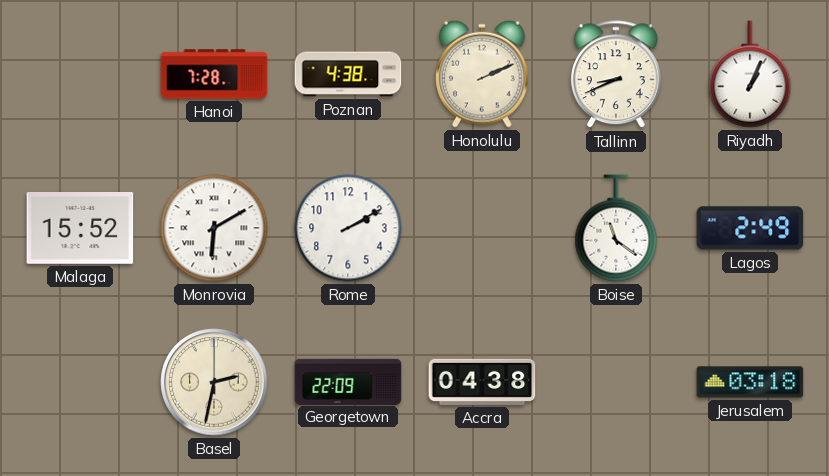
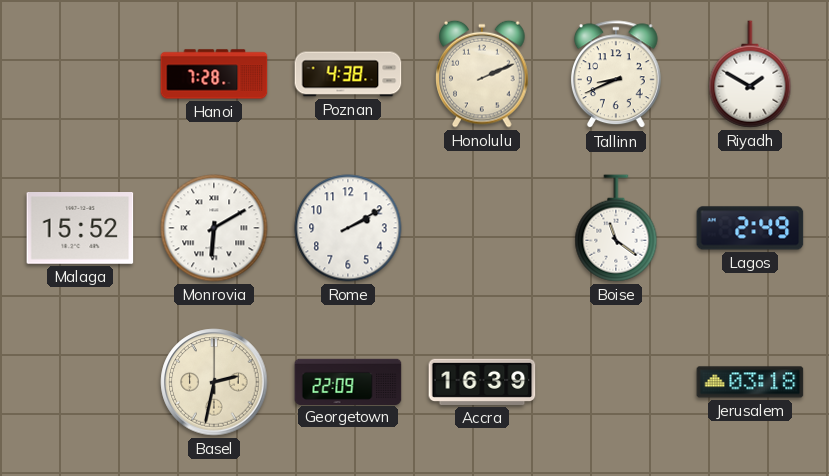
Riyadh: 1:04 -> 1:50 (750, 74)
Accra: 04:38 -> 16:39 (482, 382)
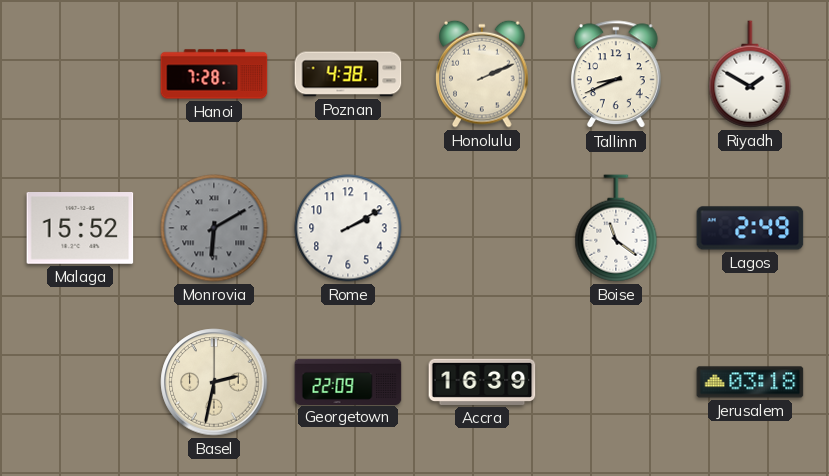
Monrovia dial: white -> grey (214, 228)
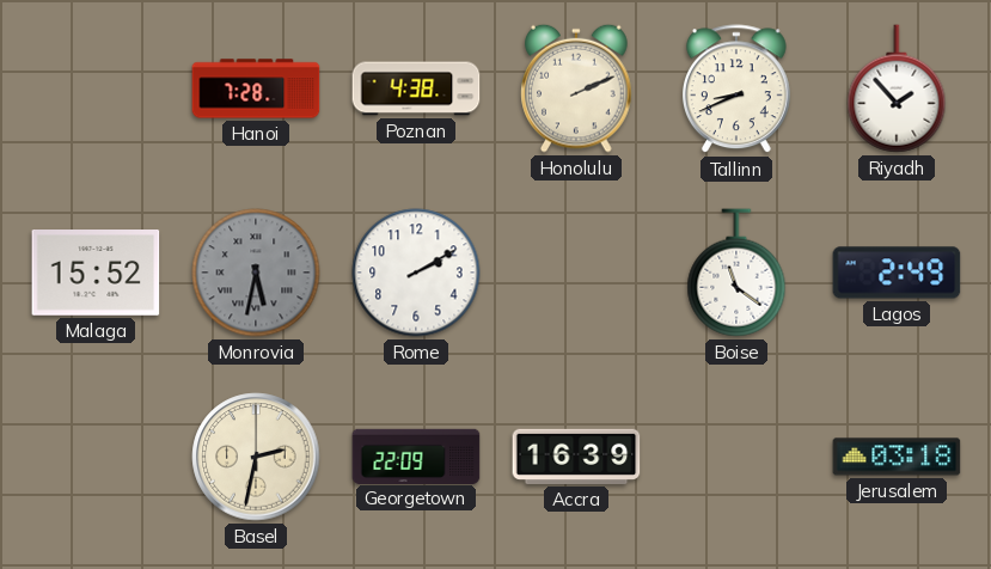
Riyadh: 1:50 -> 1:53 (897, 88)
Monrovia: 6:10 -> 5:32 (256, 273)
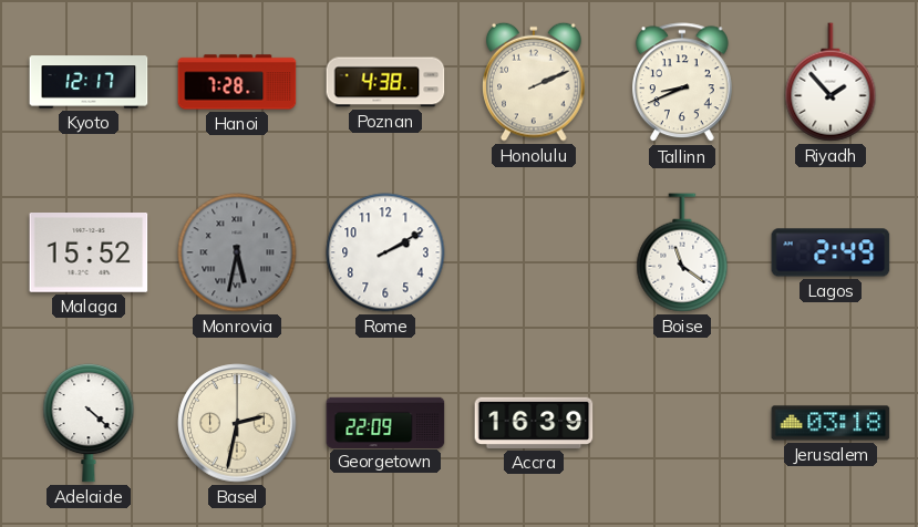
Kyoto: none -> 12:17 (89, 82)
Adelaide: none -> 4:22 (89, 424)
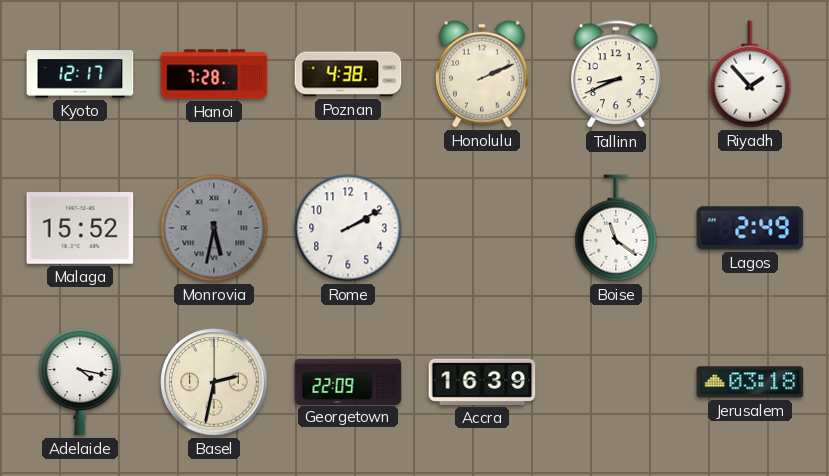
Adelaide: 4:22 -> 4:17 (80, 383)
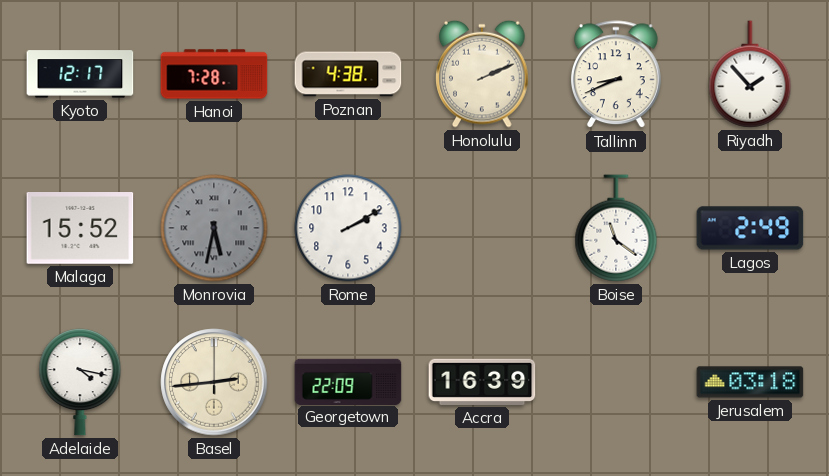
Basel: 2:32 -> 2:44 (214, 382)
